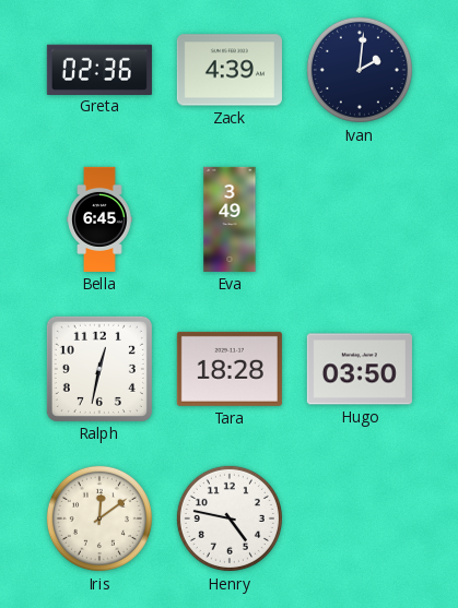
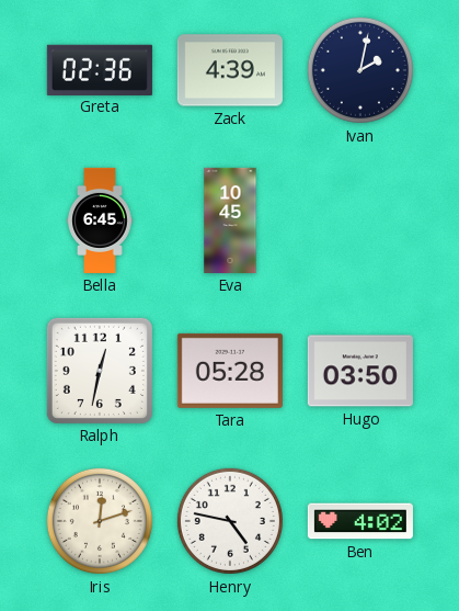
Ivan: 2:01 -> 2:02 (360, 70)
Eva: 3:49 -> 10:45 (230, 220)
Tara: 18:28 -> 05:28 (230, 371)
Iris: 12:09 -> 12:12 (100, 521)
Ben: none -> 4:02 (360, 521)
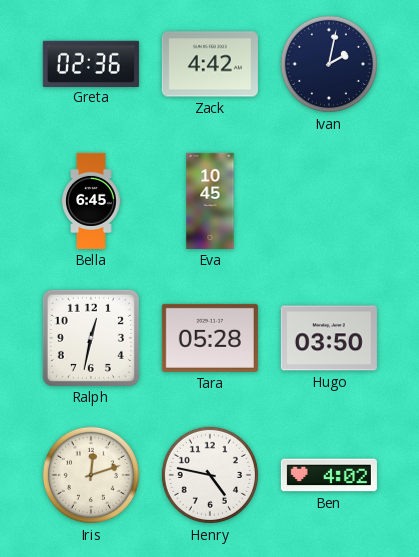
Zack: 4:39 -> 4:42 (210, 64)
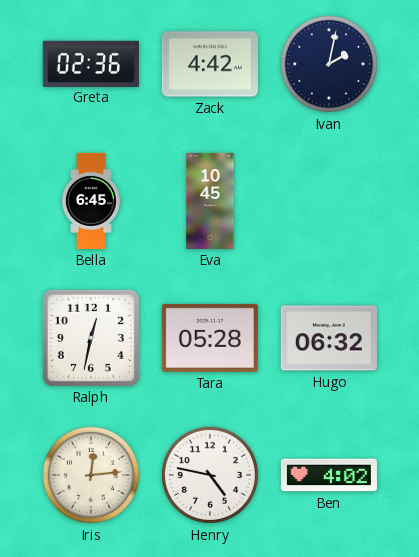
Hugo: 03:50 -> 06:32 (329, 338)
Iris: 12:12 -> 12:14 (91, 475)
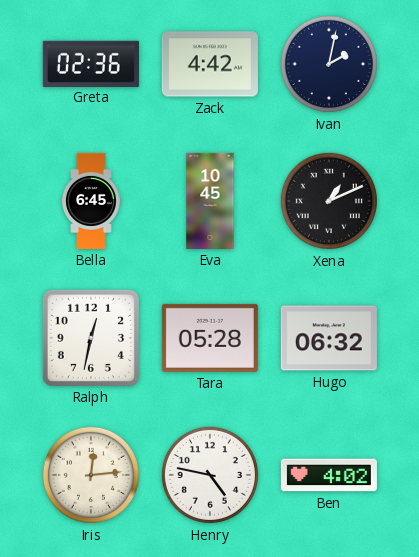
Xena: none -> 1:11 (329, 201)
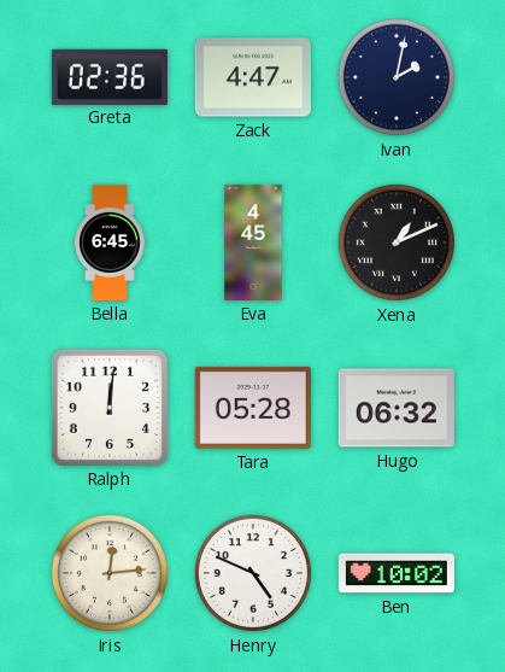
Zack: 4:42 -> 4:47 (253, 77)
Eva: 10:45 -> 4:45 (253, 242)
Ralph: 12:32 -> 12:01 (110, 408)
Henry: 4:47 -> 4:49 (253, 573)
Ben: 4:02 -> 10:02 (397, 573)
